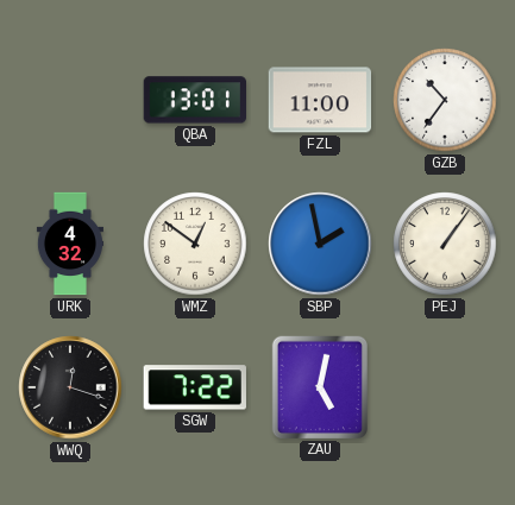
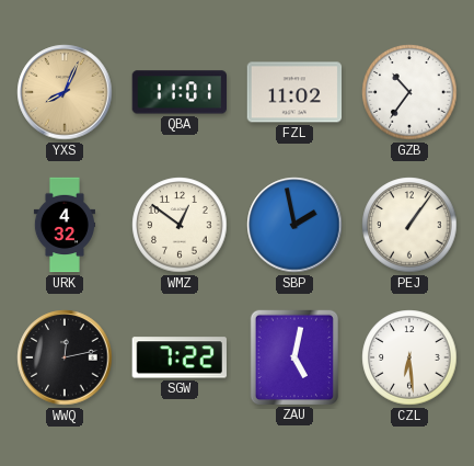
YXS: none -> 8:04 (65, 92)
QBA: 13:01 -> 11:01 (178, 92)
FZL: 11:00 -> 11:02 (294, 92)
WWQ: 12:18 -> 12:13 (65, 357)
CZL: none -> 6:29 (409, 357)
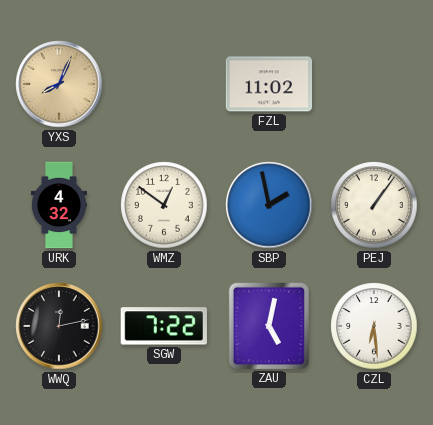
QBA: 11:01 -> none (178, 92)
GZB: 10:36 -> none (409, 92)
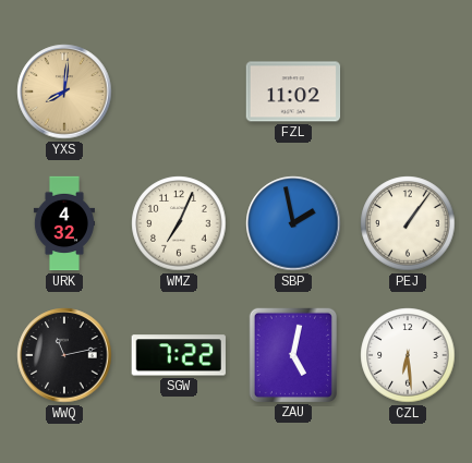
YXS: 8:04 -> 8:01 (64, 92)
WMZ: 12:51 -> 7:04 (179, 223)
WWQ: 12:13 -> 11:13 (64, 355)
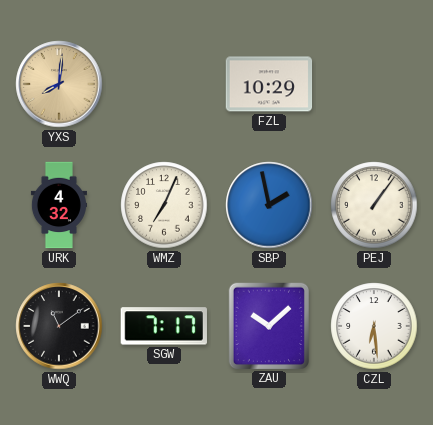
FZL: 11:02 -> 10:29 (269, 84)
WWQ: 11:13 -> 11:09 (59, 326)
SGW: 7:22 -> 7:17 (164, 326)
ZAU: 5:02 -> 10:08 (268, 325)
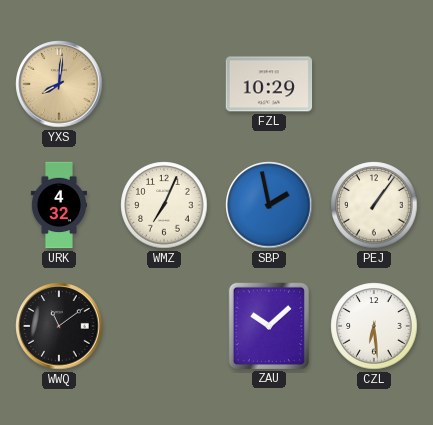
SGW: 7:17 -> none (164, 326)
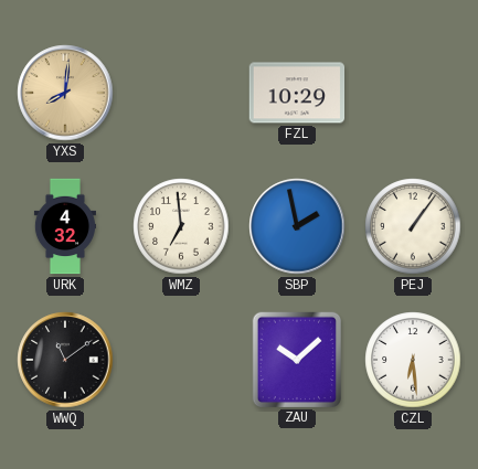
WMZ: 7:04 -> 6:59 (181, 226)
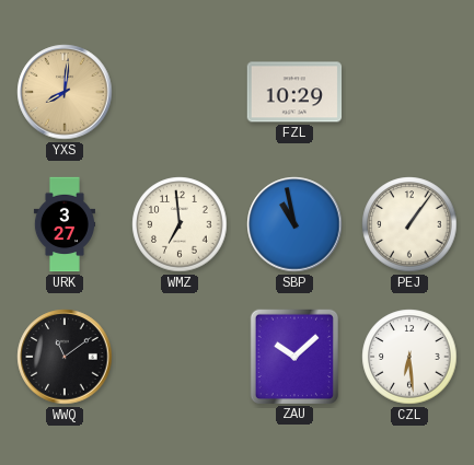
URK: 4:32 -> 3:27 (65, 224)
SBP: 1:58 -> 10:58 (294, 224)
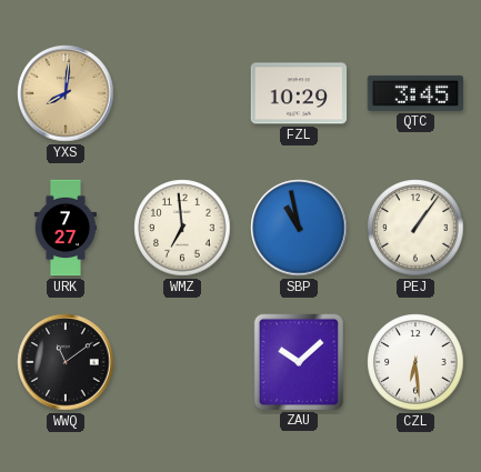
QTC: none -> 3:45 (415, 93)
URK: 3:27 -> 7:27 (66, 228)
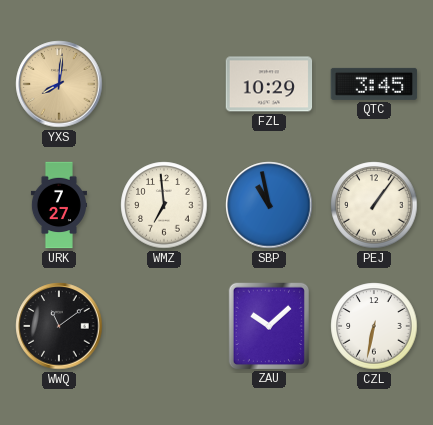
CZL: 6:29 -> 6:32 (374, 326)
